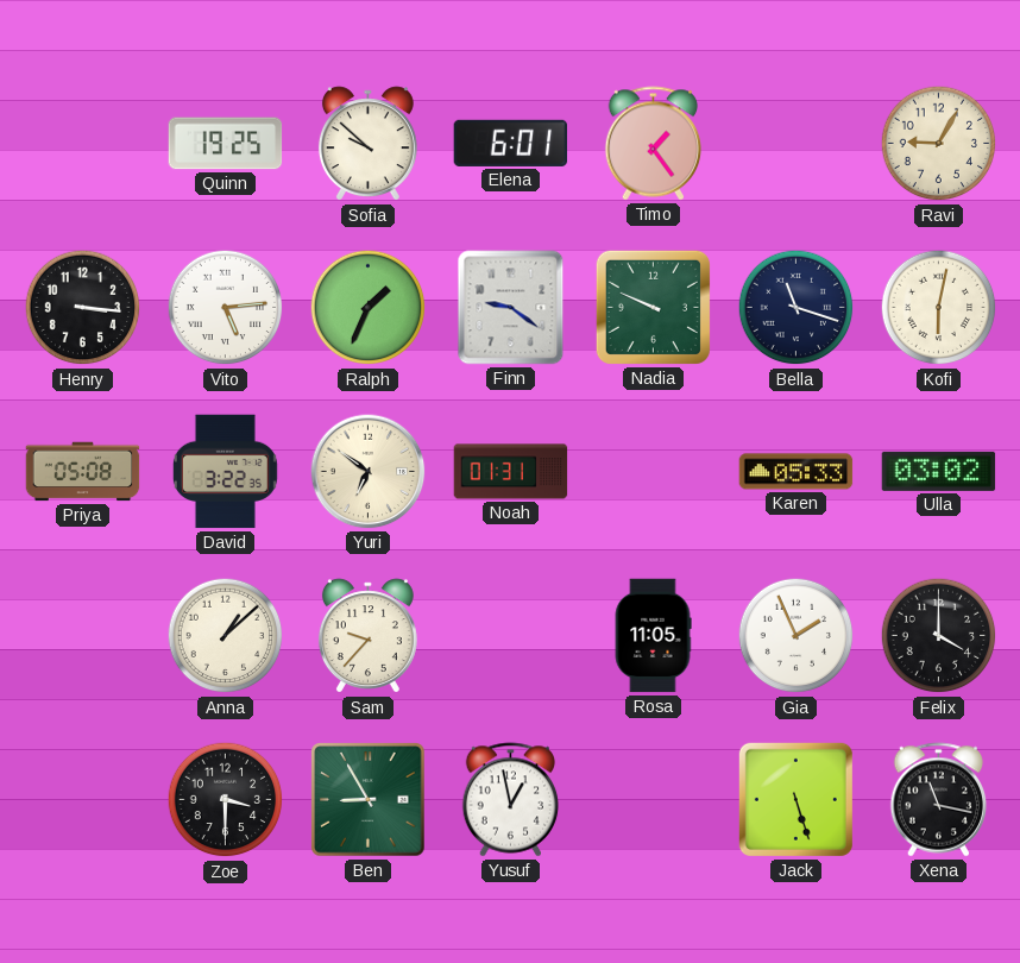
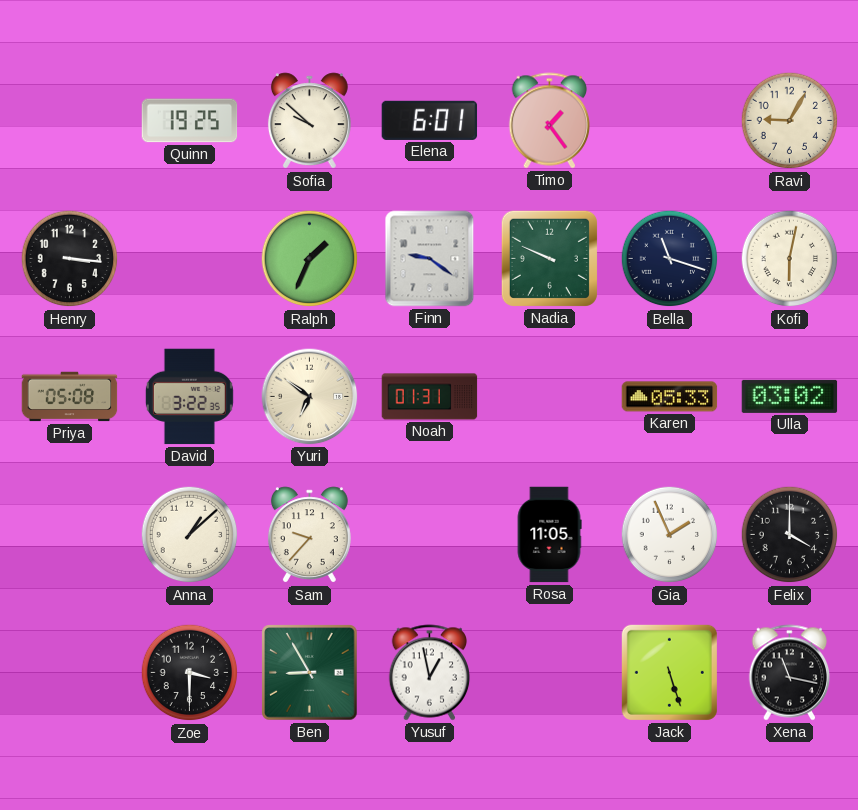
Vito: 5:14 -> none (226, 308)
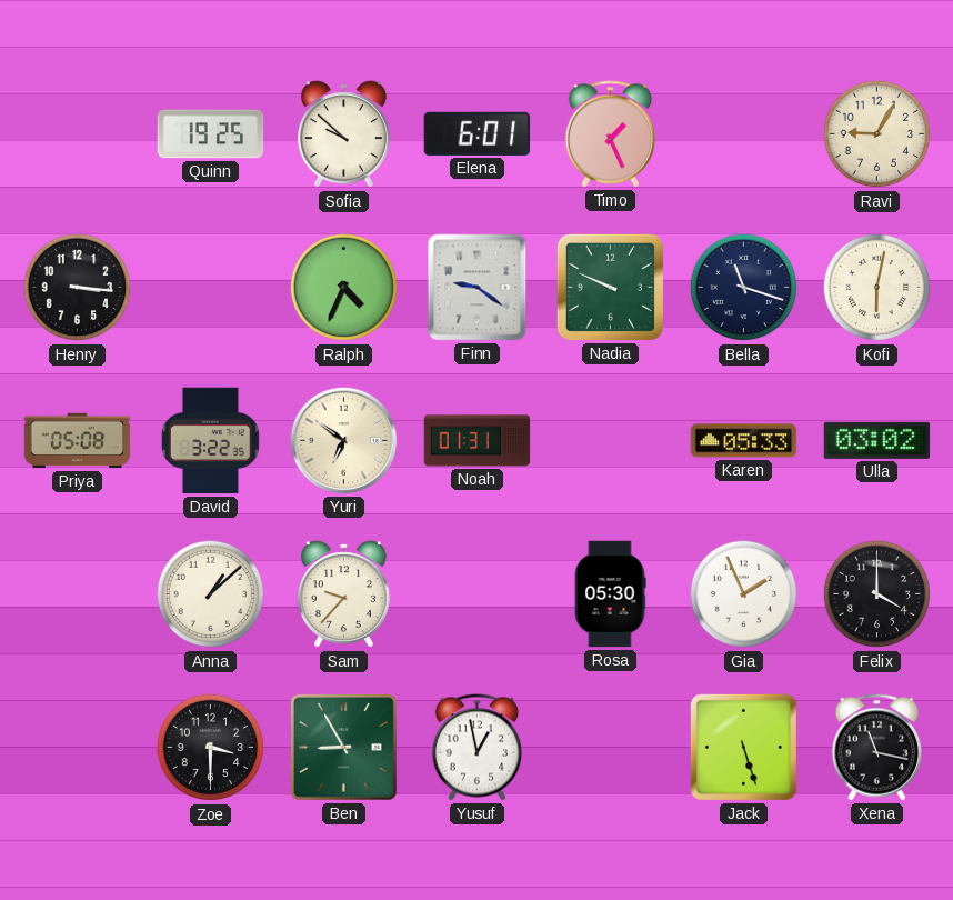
Timo: 1:24 -> 1:26 (611, 134)
Ralph: 1:34 -> 4:34 (344, 288)
Rosa: 11:05 -> 05:30 (610, 594)
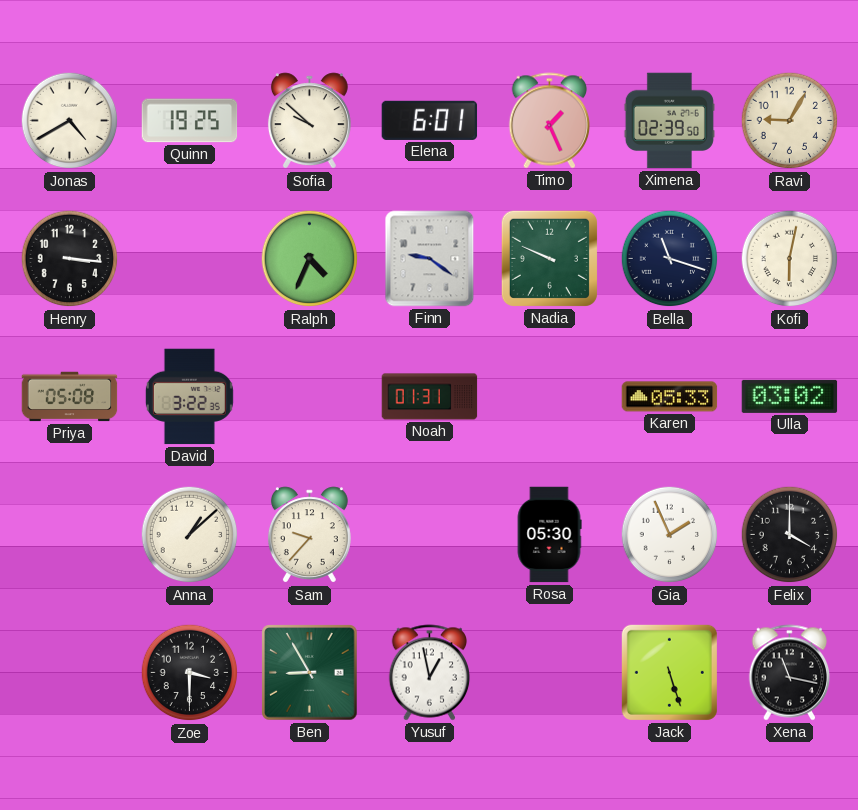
Jonas: none -> 4:40 (70, 121)
Ximena: none -> 02:39 (669, 121)
Yuri: 6:51 -> none (344, 441)
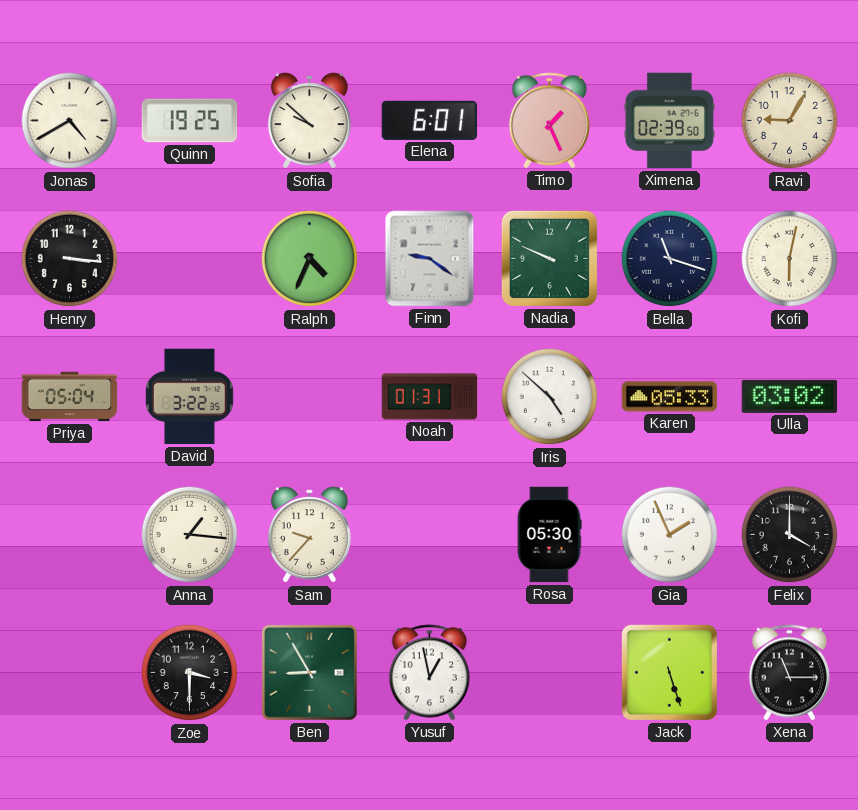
Priya: 05:08 -> 05:04 (70, 397)
Iris: none -> 4:52 (550, 397)
Anna: 1:08 -> 1:16 (190, 535)
Xena: 11:17 -> 11:15 (790, 673)
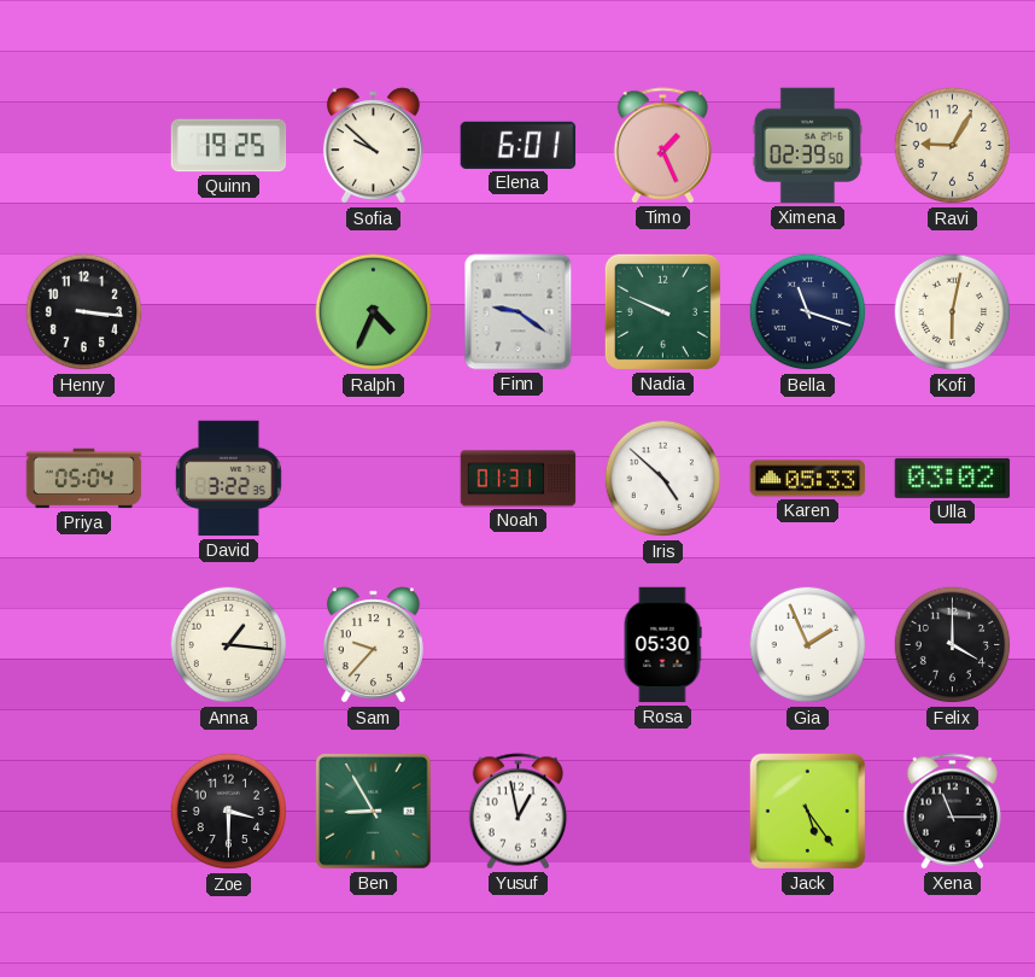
Jonas: 4:40 -> none (70, 121)
Jack: 5:27 -> 5:24 (807, 811)
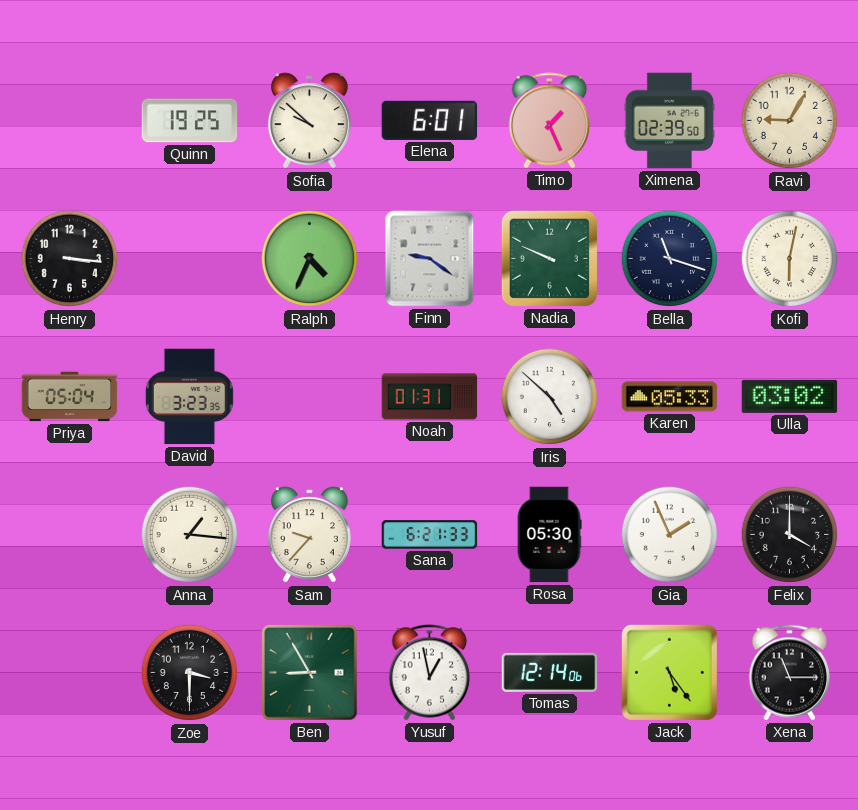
David: 3:22 -> 3:23 (189, 397)
Sana: none -> 6:21 (430, 535)
Tomas: none -> 12:14 (550, 672)
